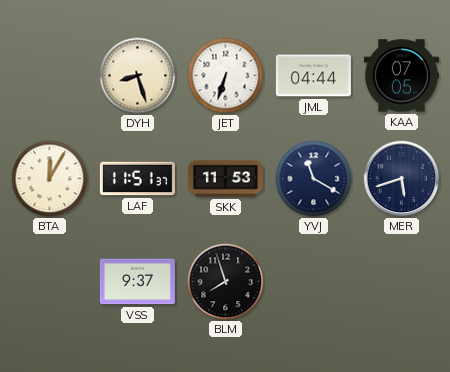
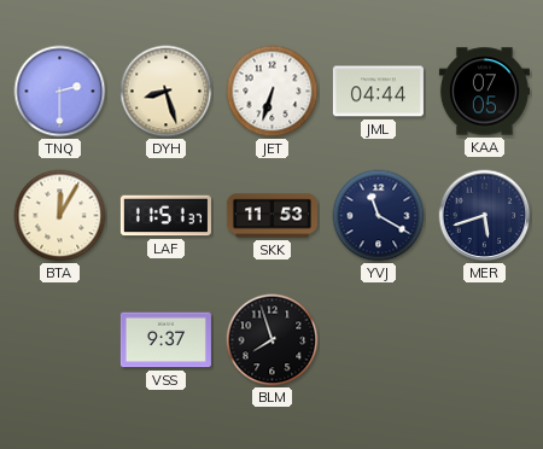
TNQ: none -> 2:30 (60, 92)
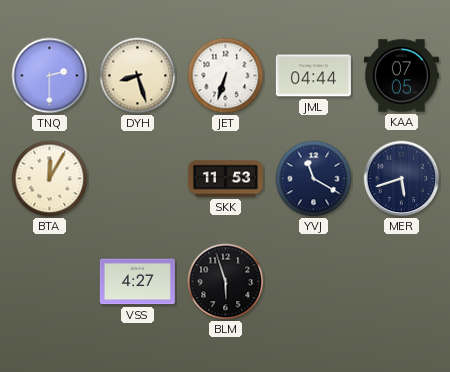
LAF: 11:51 -> none (165, 216)
VSS: 9:37 -> 4:27 (137, 282)
BLM: 7:57 -> 5:57 (226, 282)
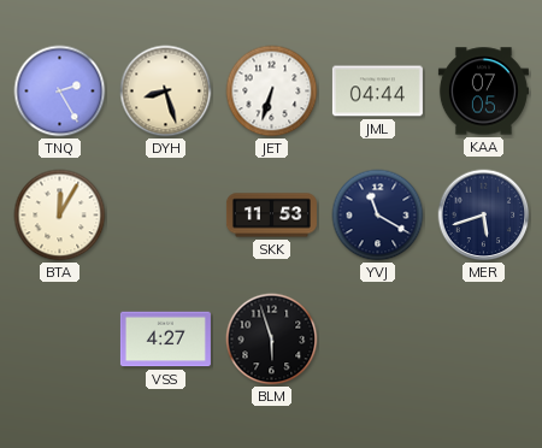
TNQ: 2:30 -> 2:25 (60, 92)
